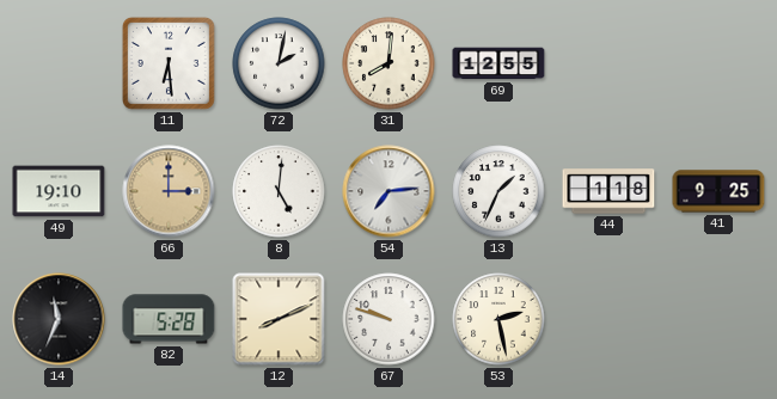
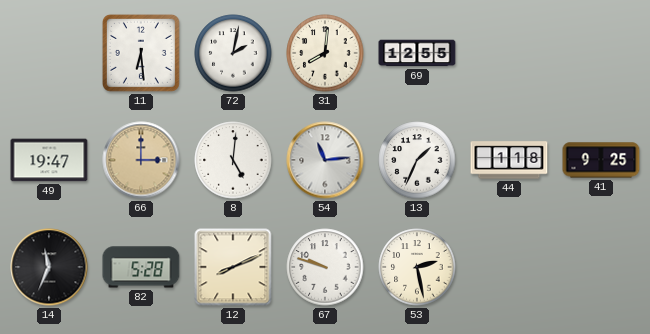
49: 19:10 -> 19:47 (49, 160)
54: 7:14 -> 11:14 (325, 160)
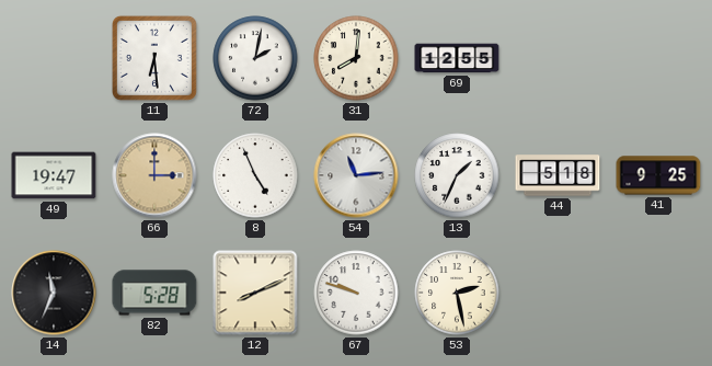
8: 5:01 -> 4:56 (255, 175)
44: 1:18 -> 5:18 (558, 175)
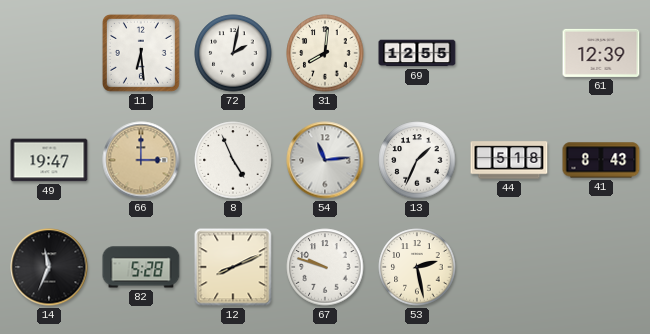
61: none -> 12:39 (601, 53)
41: 9:25 -> 8:43 (601, 160)
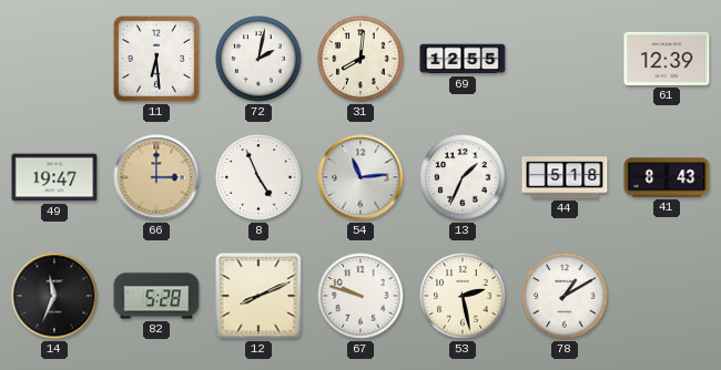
78: none -> 1:10 (565, 296)
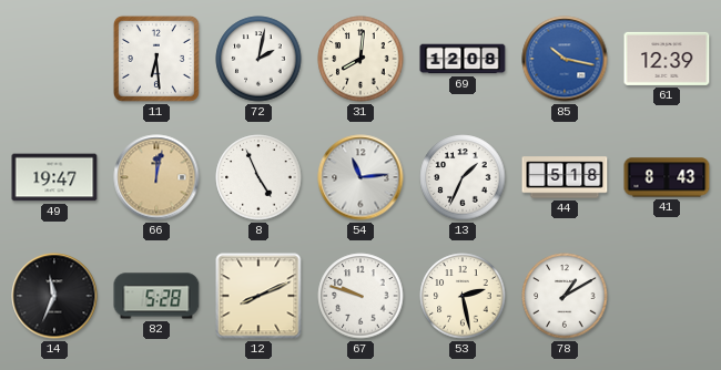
69: 12:55 -> 12:08 (463, 59)
85: none -> 10:17 (565, 59)
66: 3:00 -> 12:02 (156, 177)
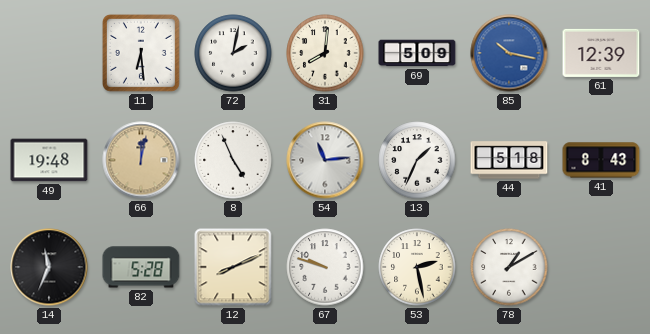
69: 12:08 -> 5:09 (417, 53)
49: 19:47 -> 19:48 (49, 160)
